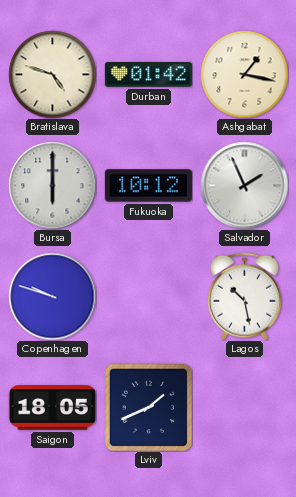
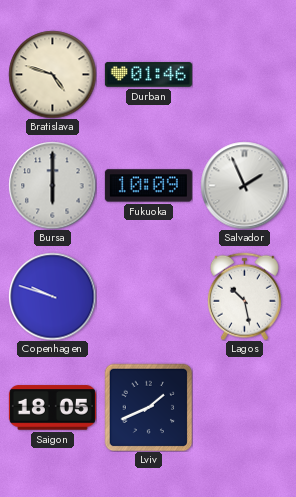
Durban: 01:42 -> 01:46 (148, 75)
Ashgabat: 1:17 -> none (244, 74)
Fukuoka: 10:12 -> 10:09 (148, 186)
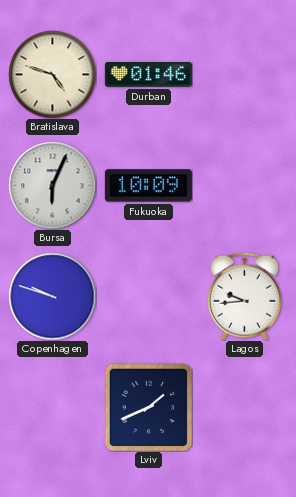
Bursa: 6:00 -> 6:04 (52, 185)
Salvador: 1:56 -> none (244, 185)
Lagos: 10:28 -> 9:44 (244, 296)
Saigon: 18:05 -> none (52, 408)
